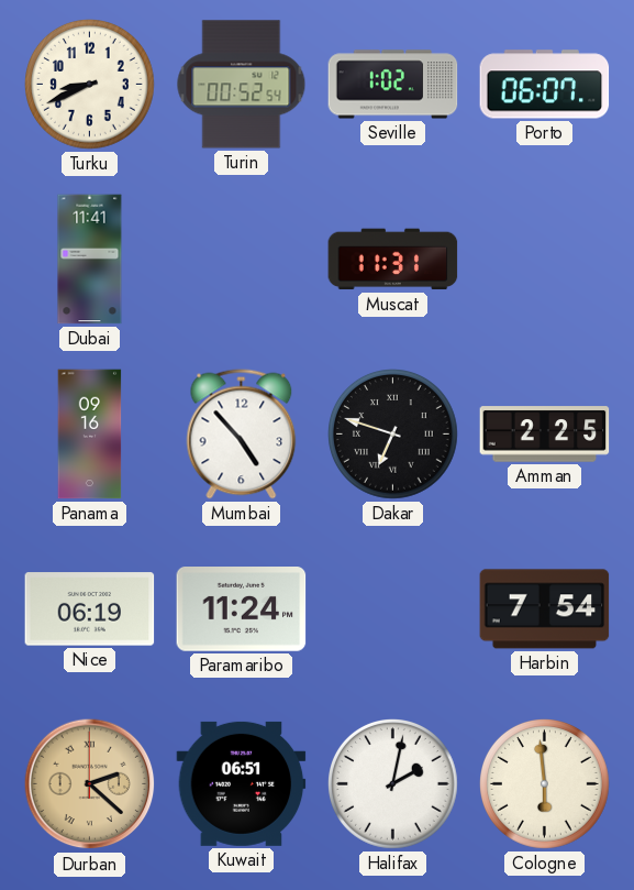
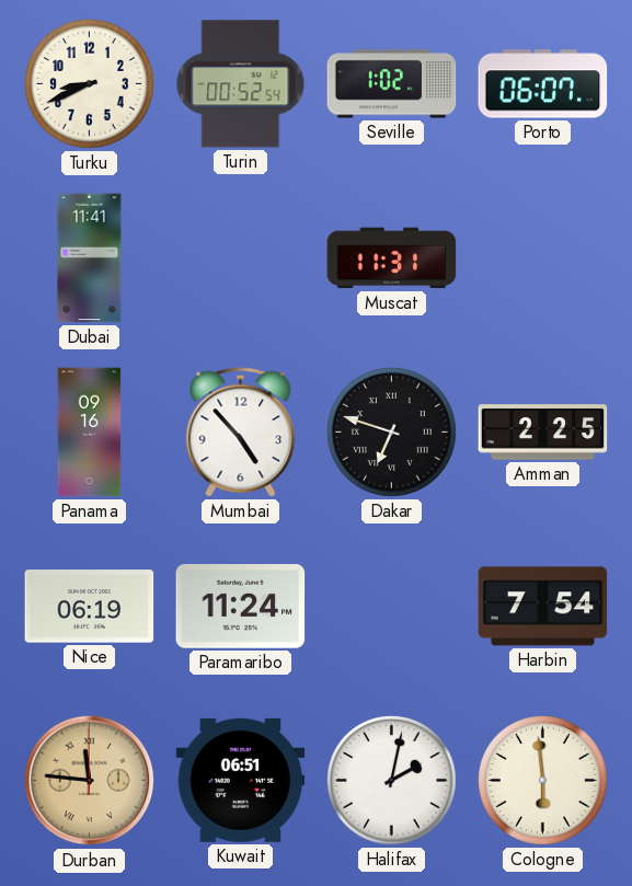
Durban: 2:22 -> 11:46 (90, 781)
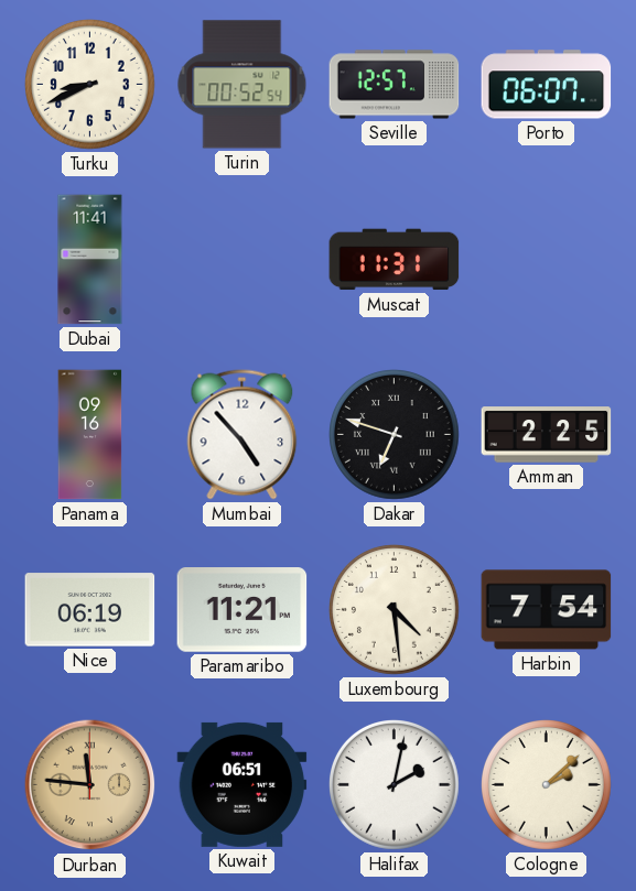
Seville: 1:02 -> 12:57 (395, 85)
Paramaribo: 11:24 -> 11:21 (242, 610)
Luxembourg: none -> 4:29 (395, 610)
Cologne: 5:59 -> 2:08 (547, 785)
